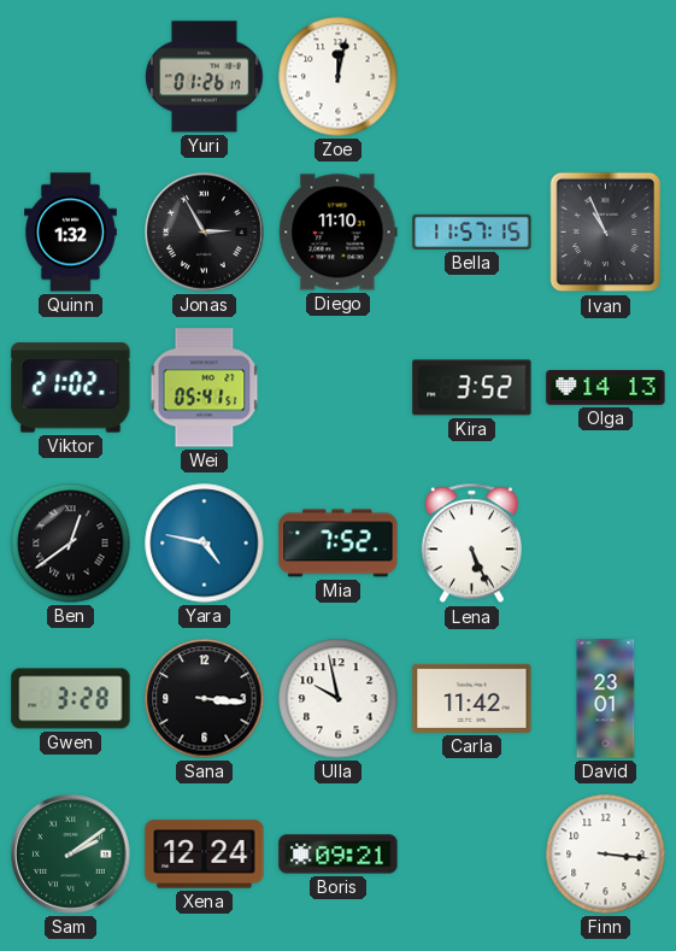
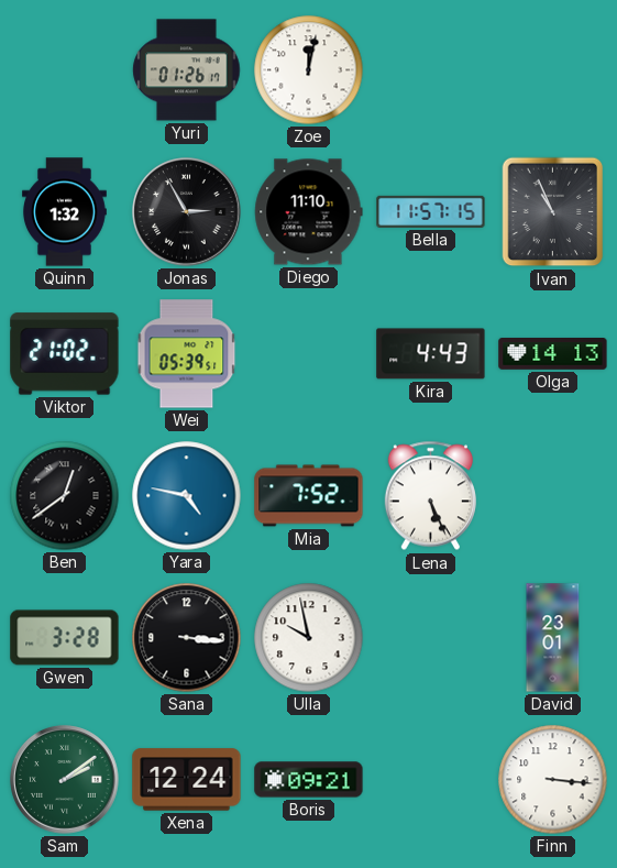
Wei: 05:41 -> 05:39 (187, 354)
Kira: 3:52 -> 4:43 (431, 354)
Carla: 11:42 -> none (472, 698)
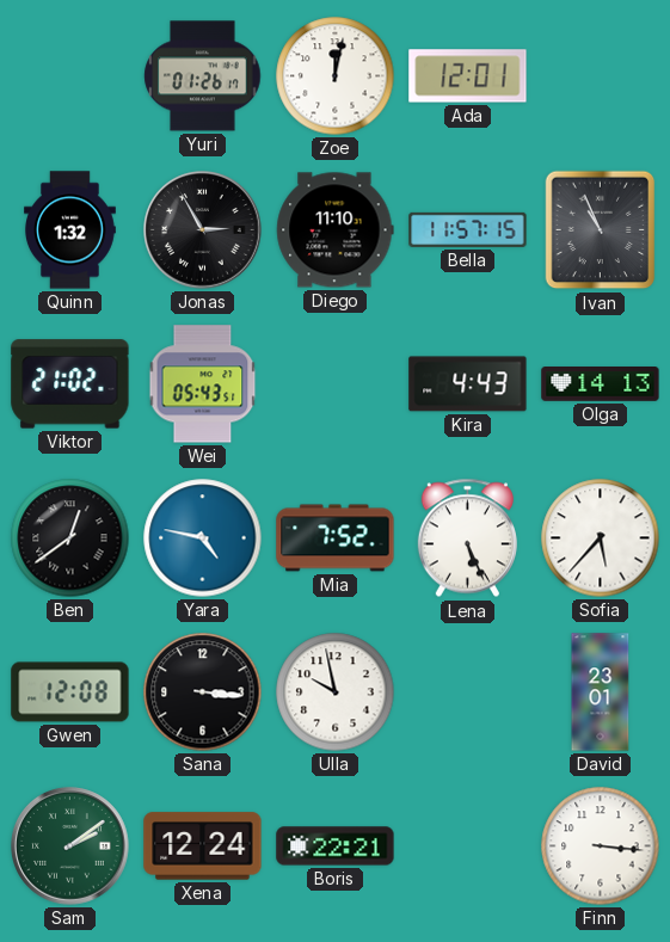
Ada: none -> 12:01 (468, 76)
Wei: 05:39 -> 05:43 (203, 384)
Sofia: none -> 5:37 (601, 538)
Gwen: 3:28 -> 12:08 (70, 692)
Boris: 09:21 -> 22:21 (336, 846)
